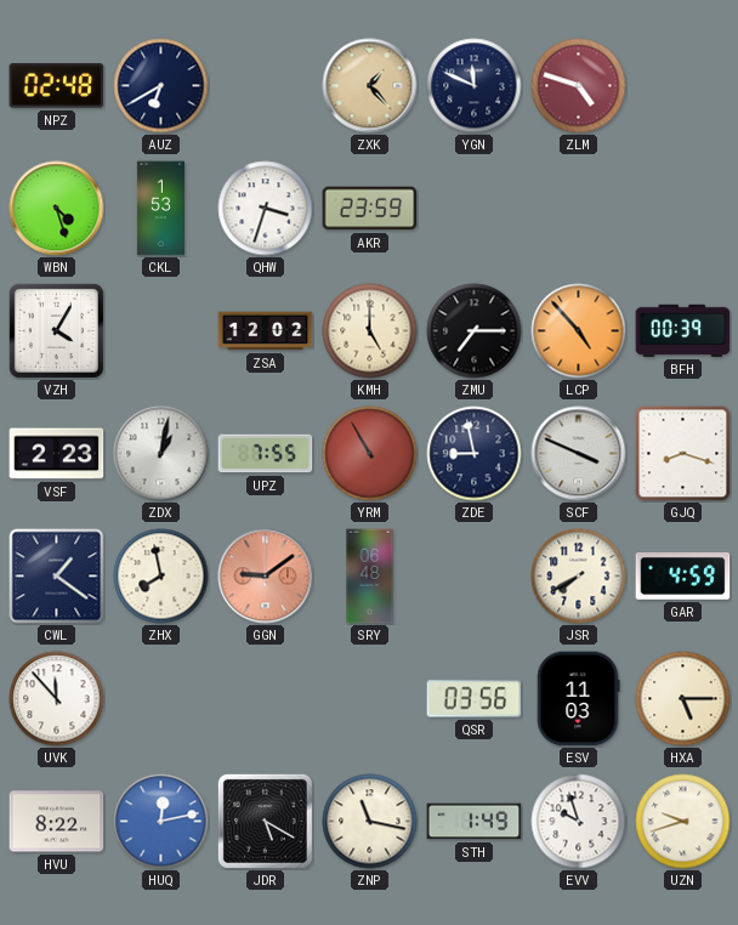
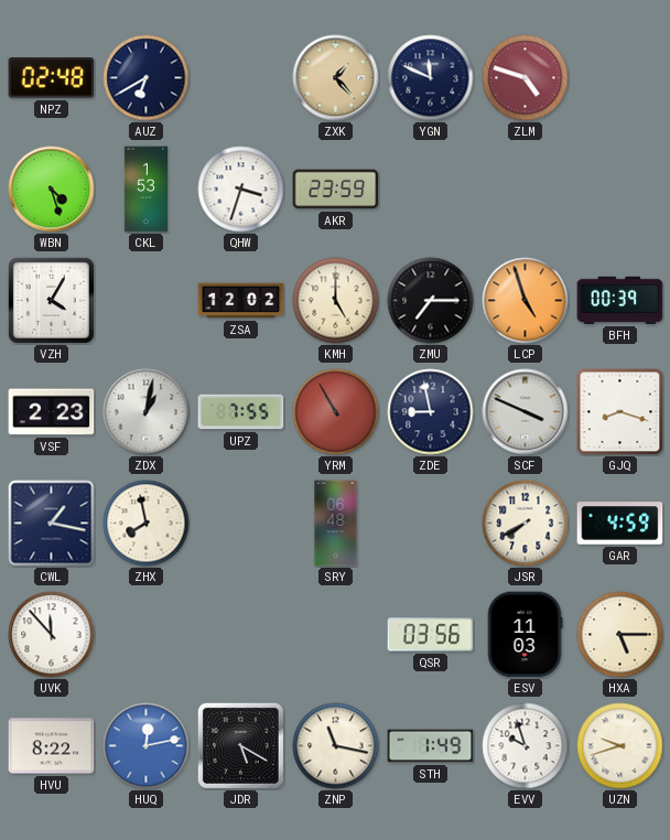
LCP: 4:53 -> 4:57 (526, 301)
CWL: 1:21 -> 1:17 (52, 524)
GGN: 9:09 -> none (266, 577)
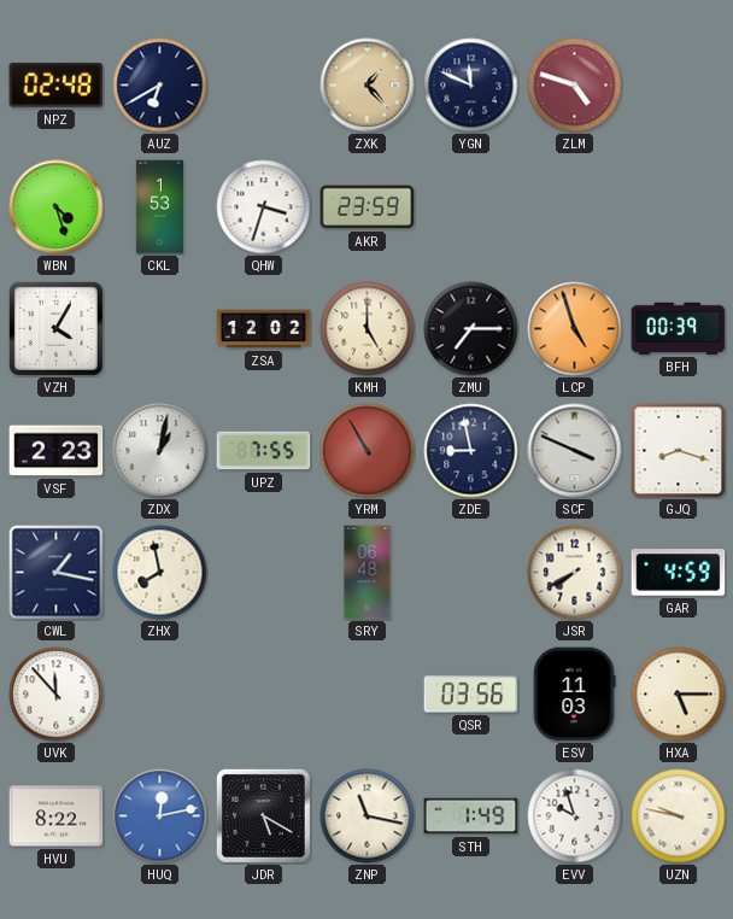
UZN: 9:42 -> 9:47 (679, 816)
